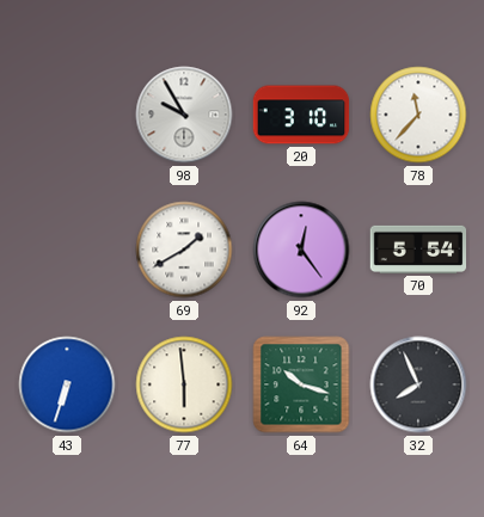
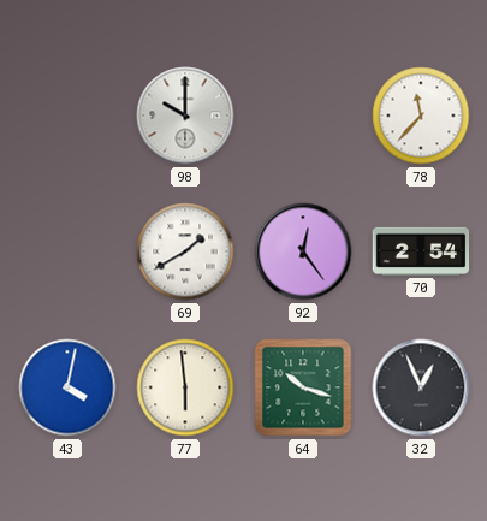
98: 9:55 -> 10:00 (185, 116)
20: 3:10 -> none (301, 115)
70: 5:54 -> 2:54 (421, 251)
43: 6:33 -> 4:02 (67, 387)
32: 7:56 -> 12:56 (421, 387)
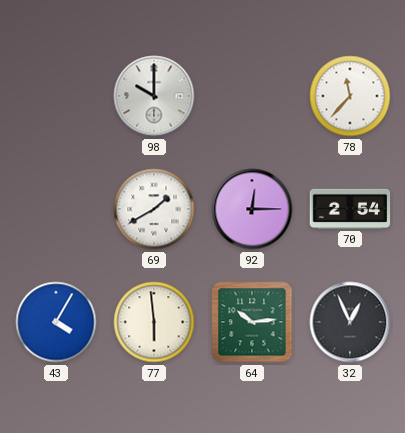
92: 12:24 -> 12:15 (252, 209)
43: 4:02 -> 4:05 (56, 322)
64: 10:18 -> 10:14 (252, 322)
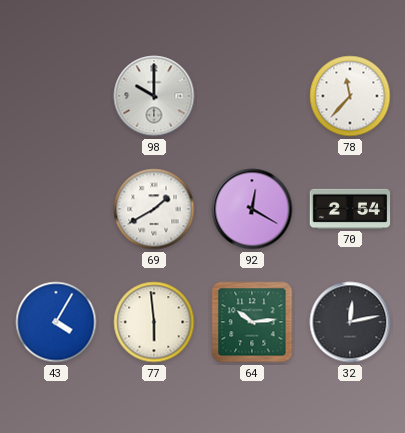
92: 12:15 -> 12:20 (252, 209)
32: 12:56 -> 12:13 (350, 322)
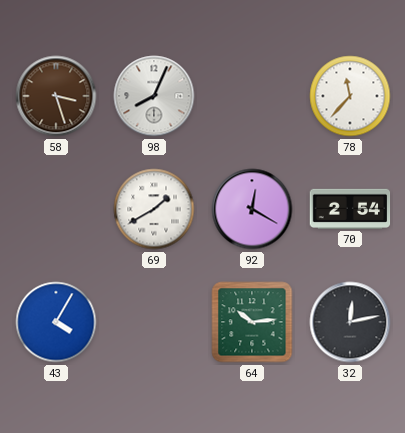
58: none -> 3:27 (56, 96)
98: 10:00 -> 8:04 (154, 96)
77: 5:59 -> none (154, 322)
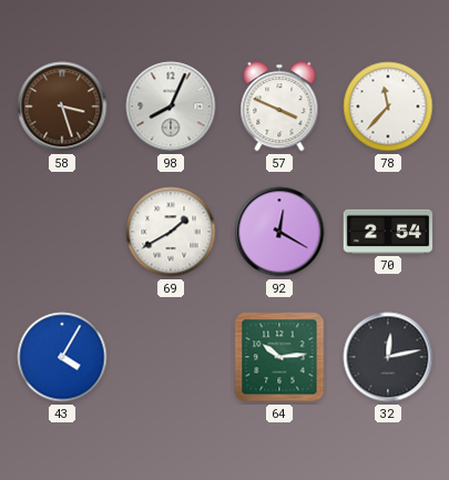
57: none -> 3:49 (279, 106)
